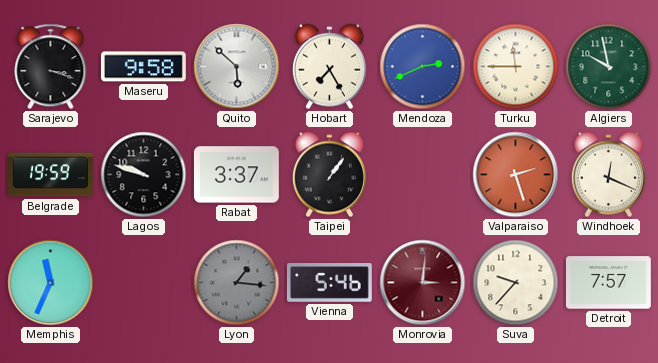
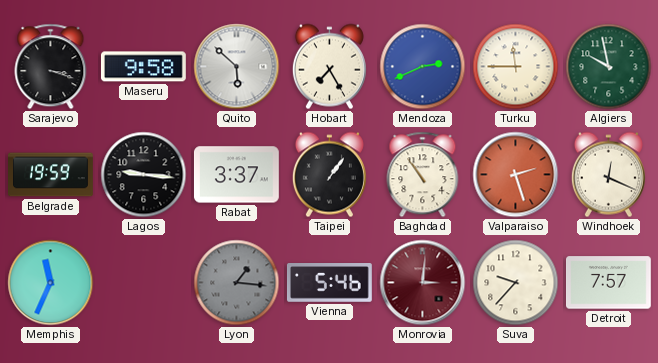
Lagos: 9:48 -> 9:16 (144, 175)
Baghdad: none -> 10:54 (423, 175)
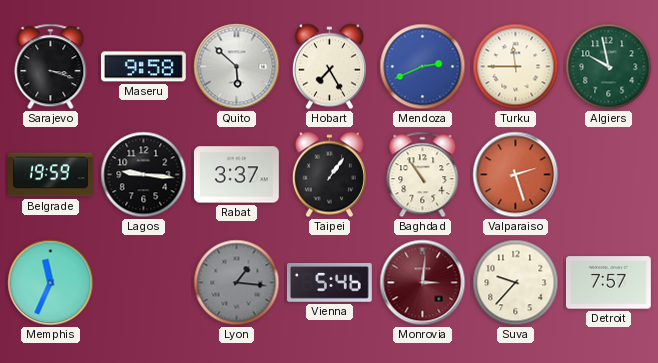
Windhoek: 12:19 -> none (608, 175)
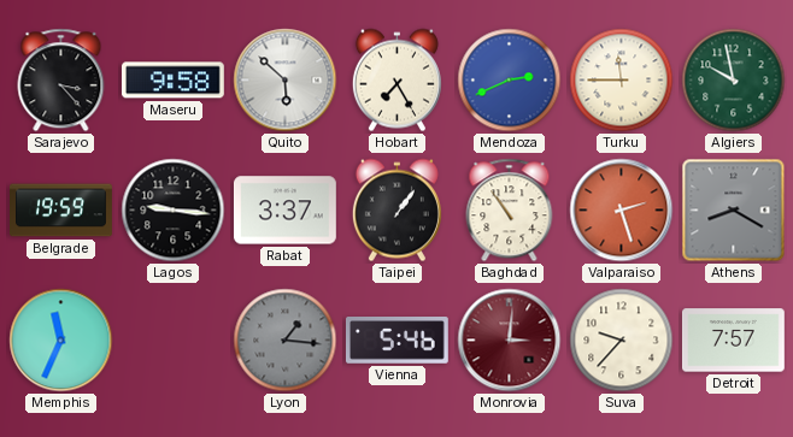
Sarajevo: 3:18 -> 3:23 (61, 81)
Athens: none -> 8:20 (734, 211)
